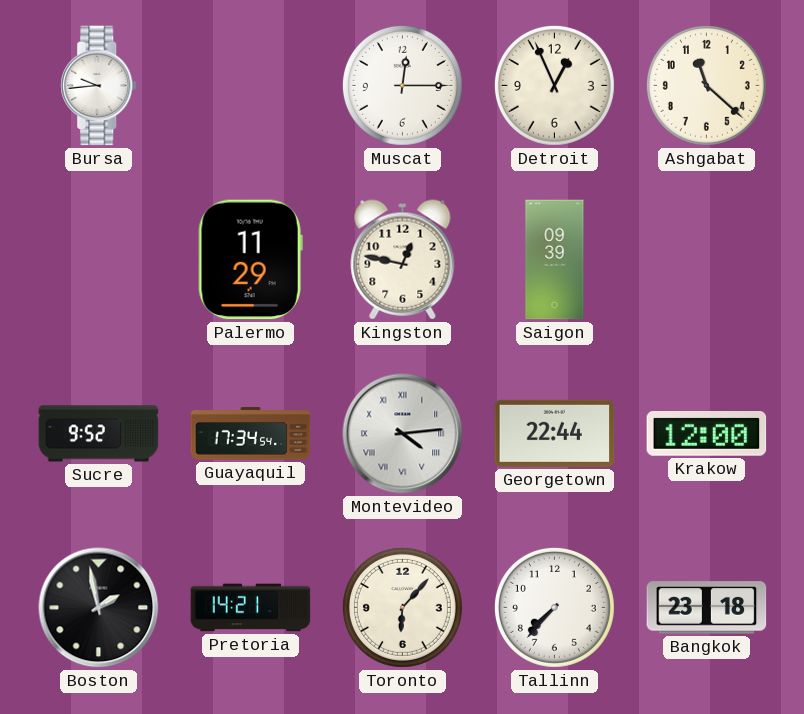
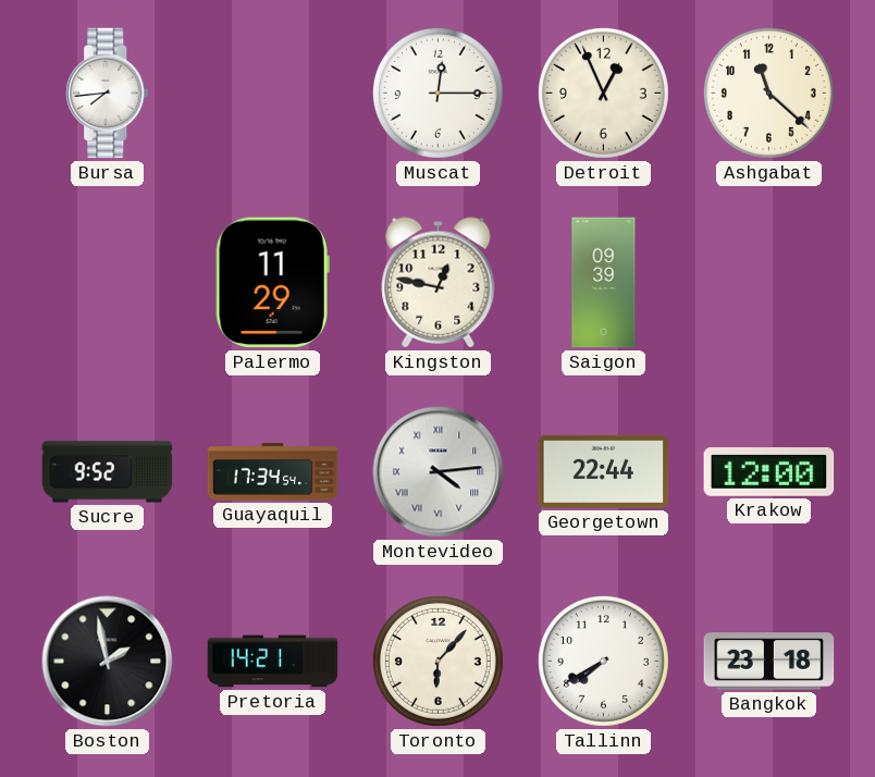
Bursa: 9:44 -> 7:44 (108, 94)
Tallinn: 7:37 -> 7:40 (603, 661)
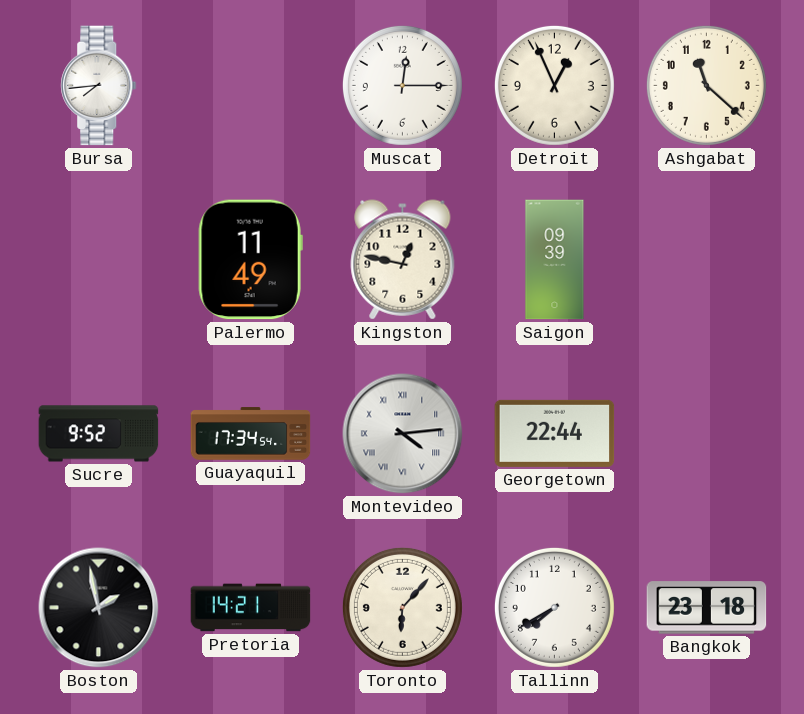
Palermo: 11:29 -> 11:49 (250, 260)
Krakow: 12:00 -> none (769, 472)
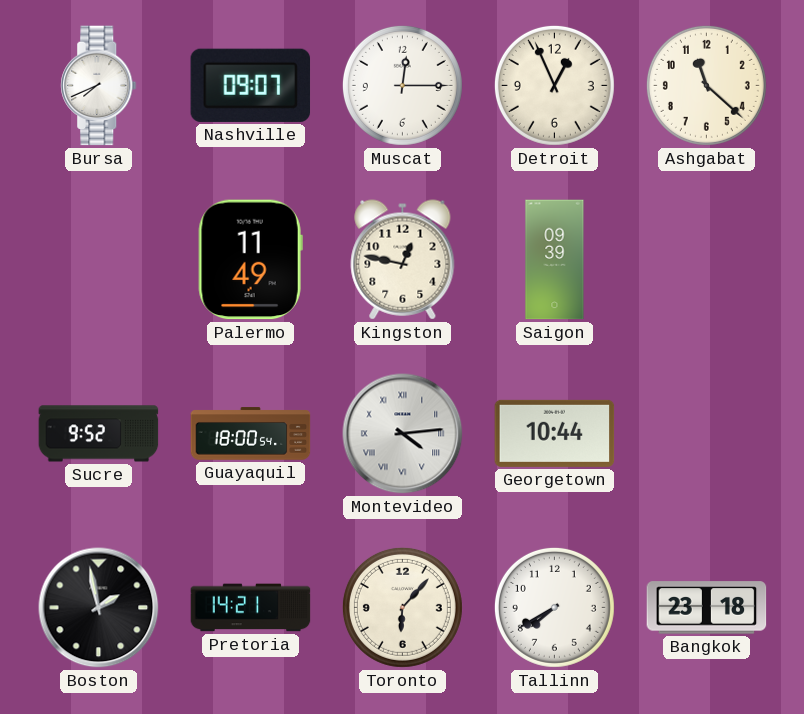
Bursa: 7:44 -> 7:41 (99, 86)
Nashville: none -> 09:07 (251, 85)
Guayaquil: 17:34 -> 18:00 (251, 434)
Georgetown: 22:44 -> 10:44 (555, 433)
